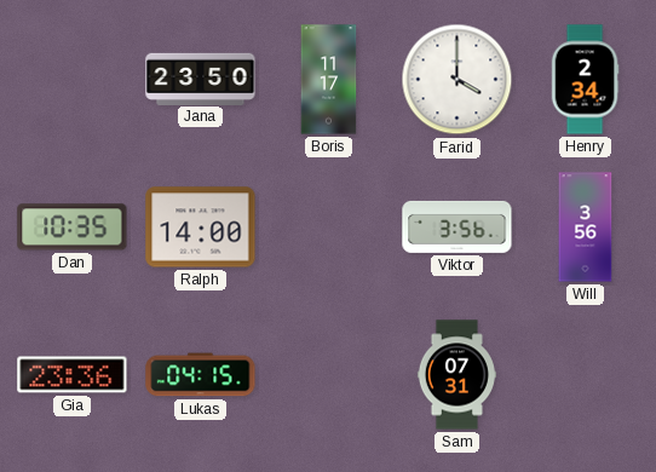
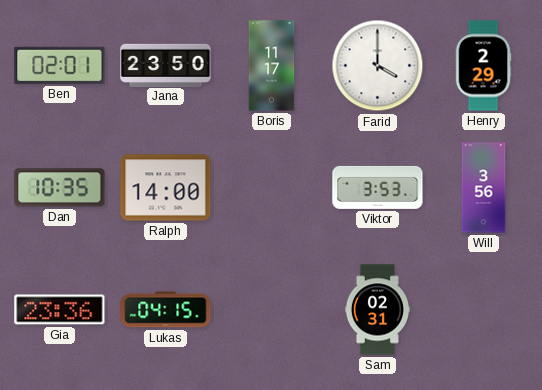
Ben: none -> 02:01 (60, 65)
Henry: 2:34 -> 2:29 (483, 66)
Viktor: 3:56 -> 3:53 (378, 187)
Sam: 07:31 -> 02:31 (377, 310)
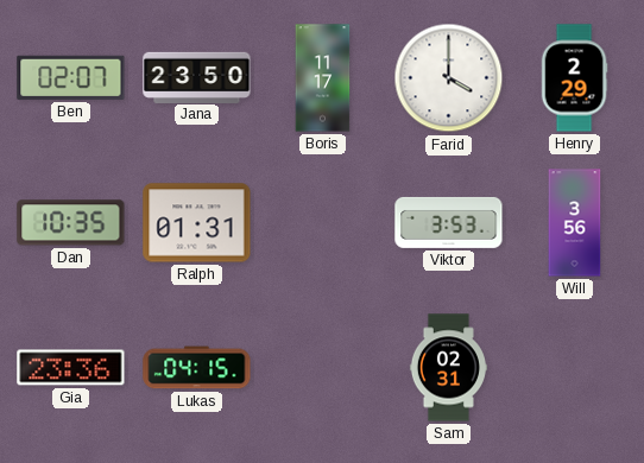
Ben: 02:01 -> 02:07 (71, 77)
Ralph: 14:00 -> 01:31 (197, 223)
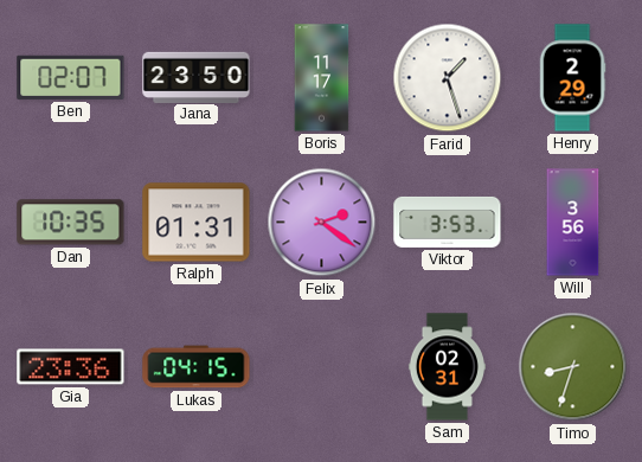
Farid: 4:00 -> 1:27 (448, 78)
Felix: none -> 2:21 (322, 223)
Timo: none -> 8:33 (573, 367)
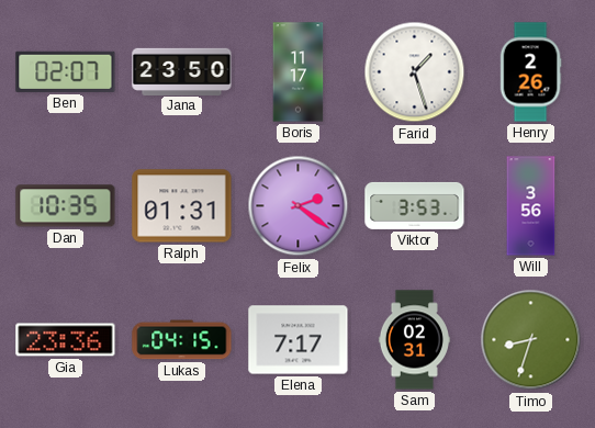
Henry: 2:29 -> 2:26 (530, 72)
Elena: none -> 7:17 (299, 340)
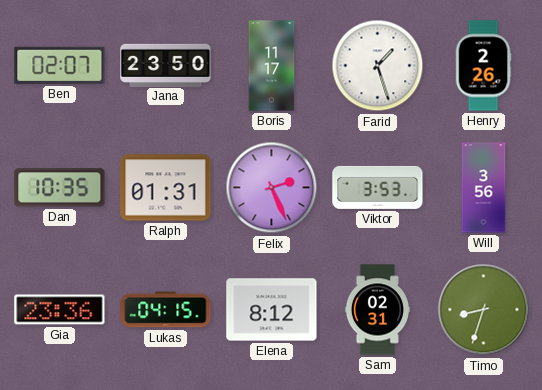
Felix: 2:21 -> 2:26 (272, 188)
Elena: 7:17 -> 8:12 (272, 310)
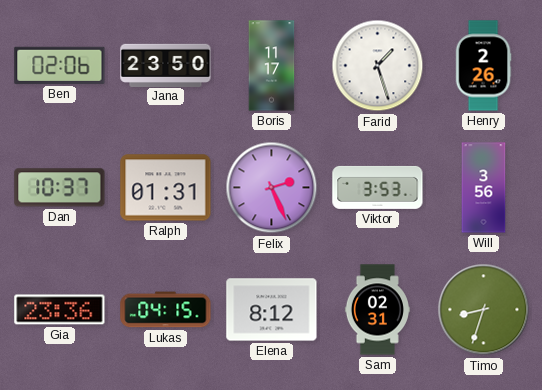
Ben: 02:07 -> 02:06 (60, 65)
Dan: 10:35 -> 10:37 (60, 188)
